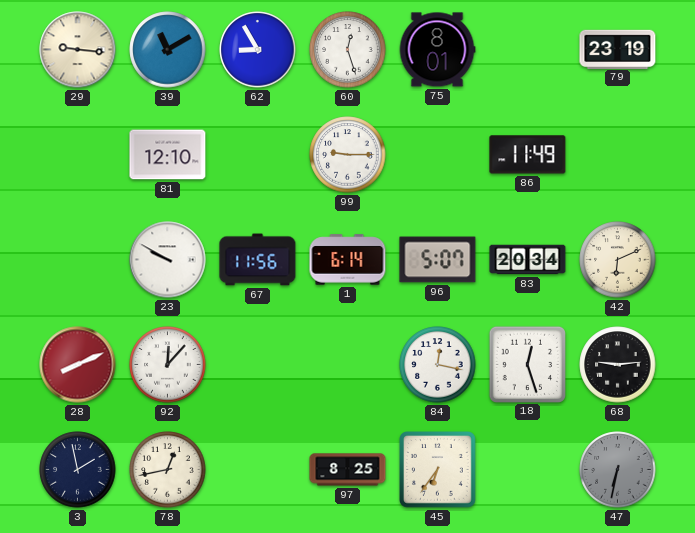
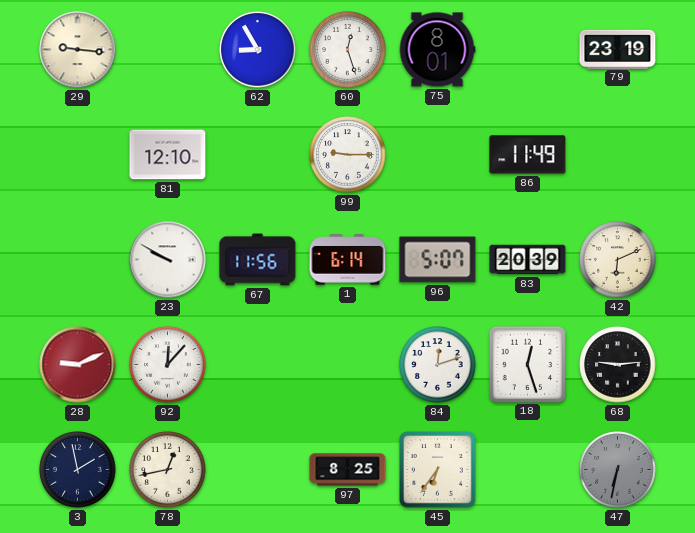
39: 11:10 -> none (168, 50)
83: 20:34 -> 20:39 (528, 260)
28: 8:11 -> 9:11 (78, 365)
84: 12:17 -> 12:12 (438, 365)
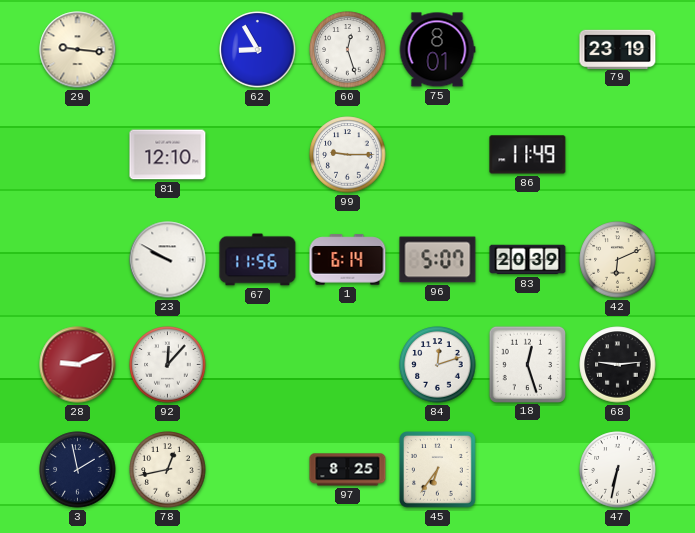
47 dial: grey -> white (618, 470)
